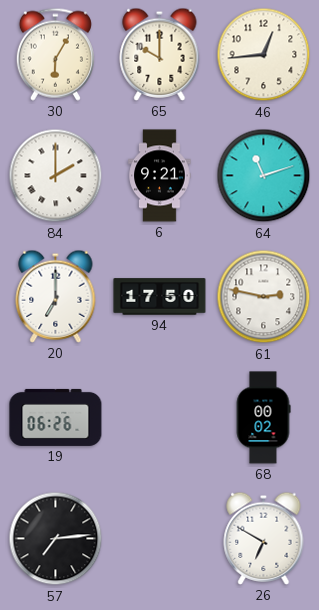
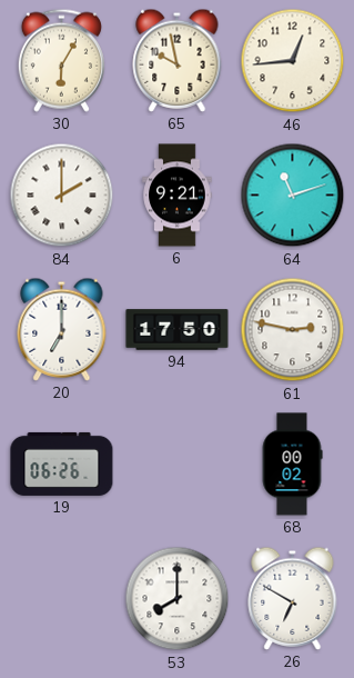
65: 10:00 -> 9:58 (178, 60)
57: 7:14 -> none (56, 539)
53: none -> 8:00 (178, 599)
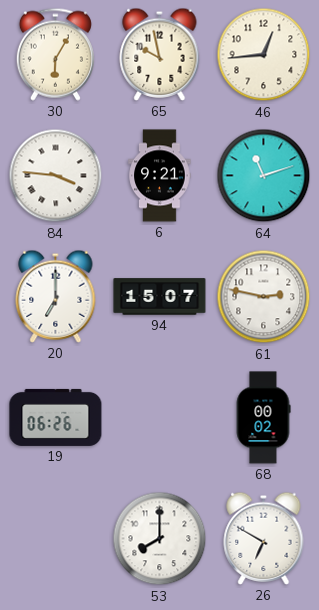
84: 2:00 -> 3:46 (56, 176)
94: 17:50 -> 15:07 (160, 297)
